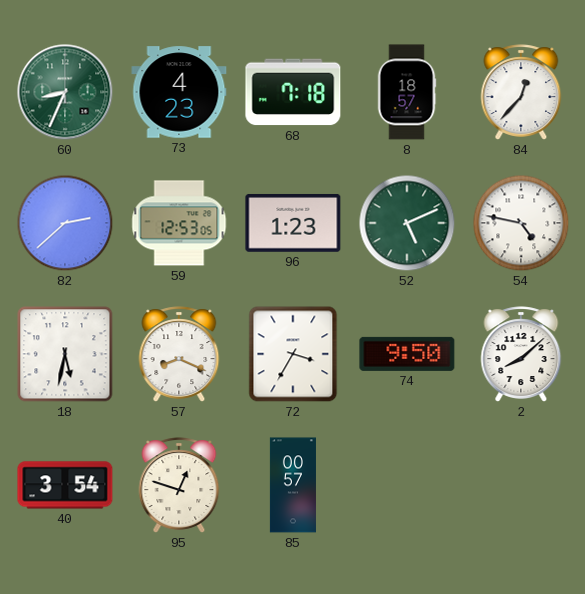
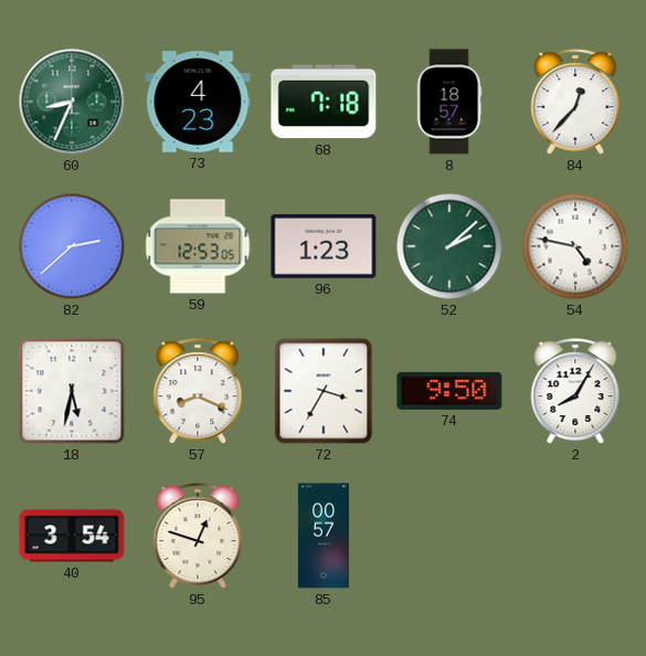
52: 5:11 -> 2:08 (449, 246)
2: 8:08 -> 8:05 (575, 391)
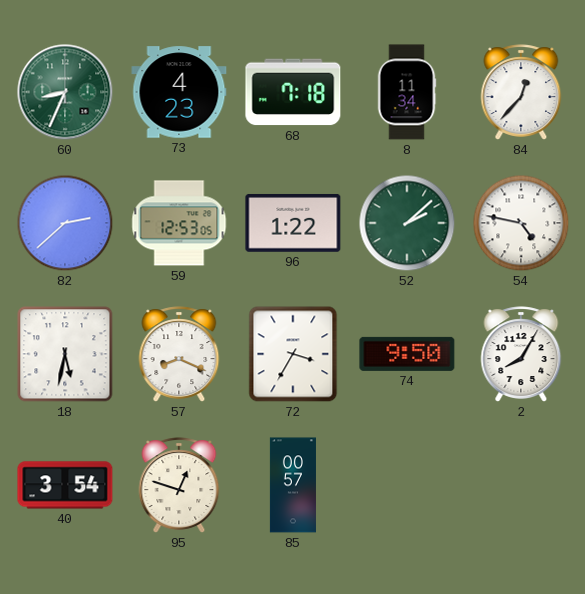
8: 18:57 -> 11:34 (407, 92)
96: 1:23 -> 1:22 (293, 223)
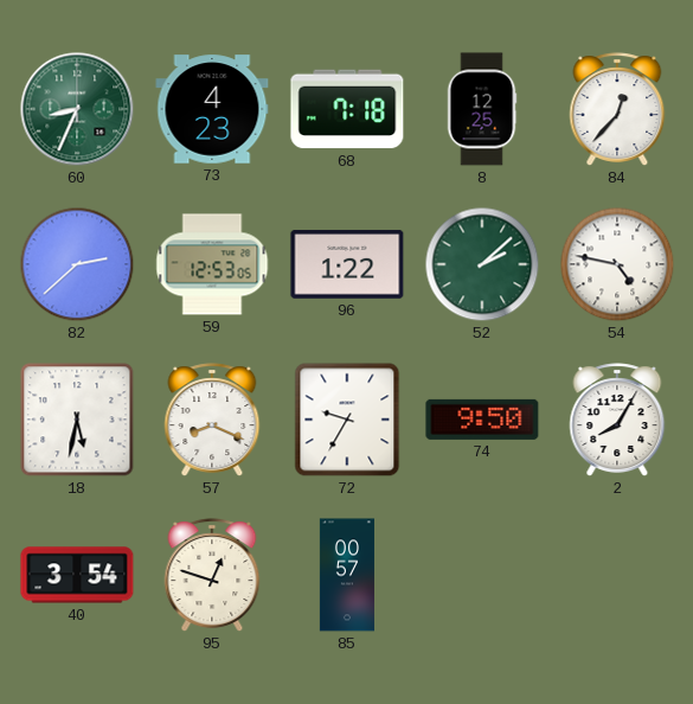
8: 11:34 -> 12:25 (482, 109)
72: 3:35 -> 9:35 (347, 420)
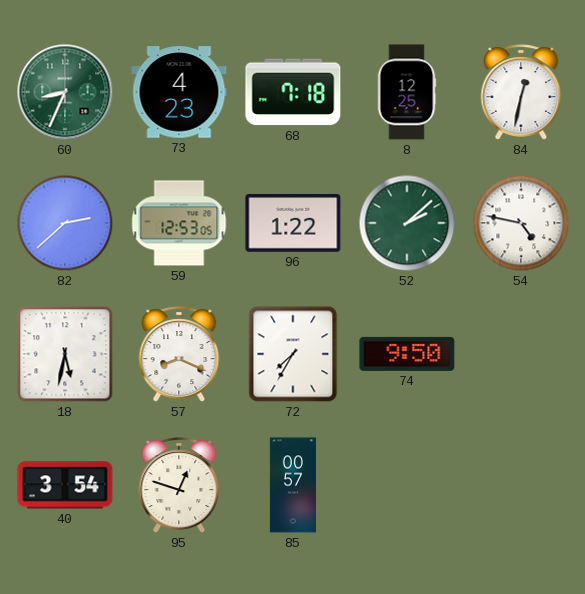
84: 12:37 -> 12:32 (521, 92)
72: 9:35 -> 7:35 (293, 354)
2: 8:05 -> none (617, 420)
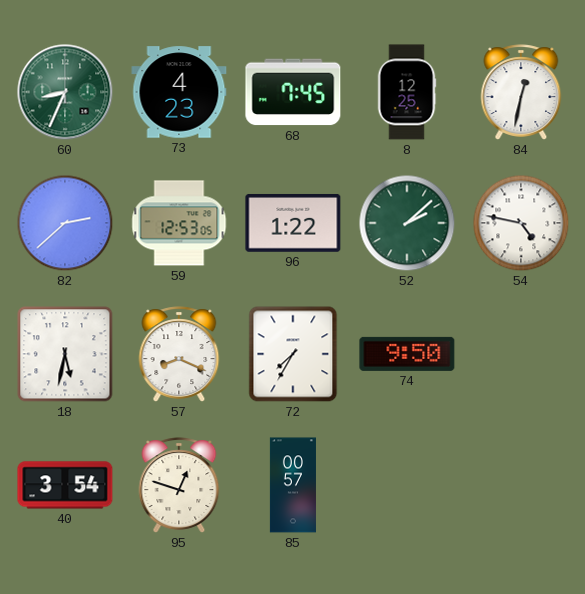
68: 7:18 -> 7:45 (293, 92)
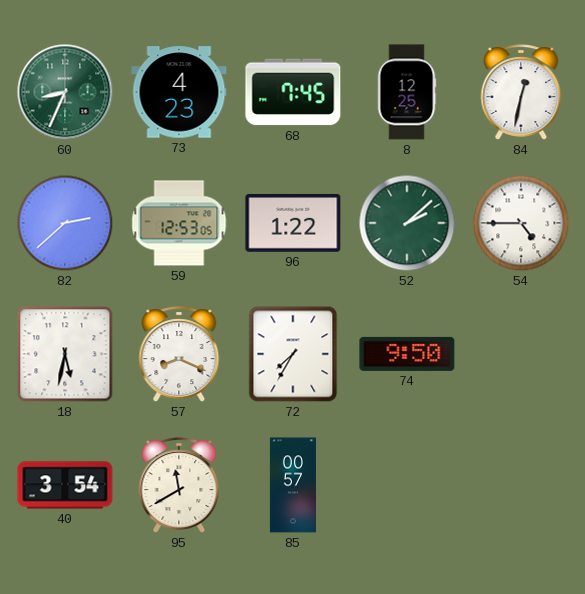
54: 4:47 -> 4:45 (521, 223)
95: 12:48 -> 11:40 (179, 485)
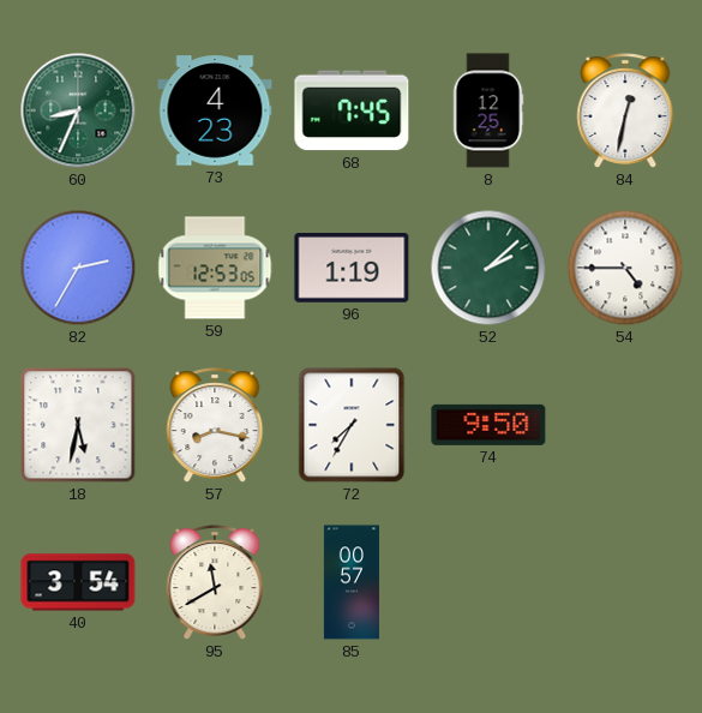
82: 2:38 -> 2:35 (78, 268)
96: 1:22 -> 1:19 (352, 268)
57: 8:19 -> 8:17 (215, 425)
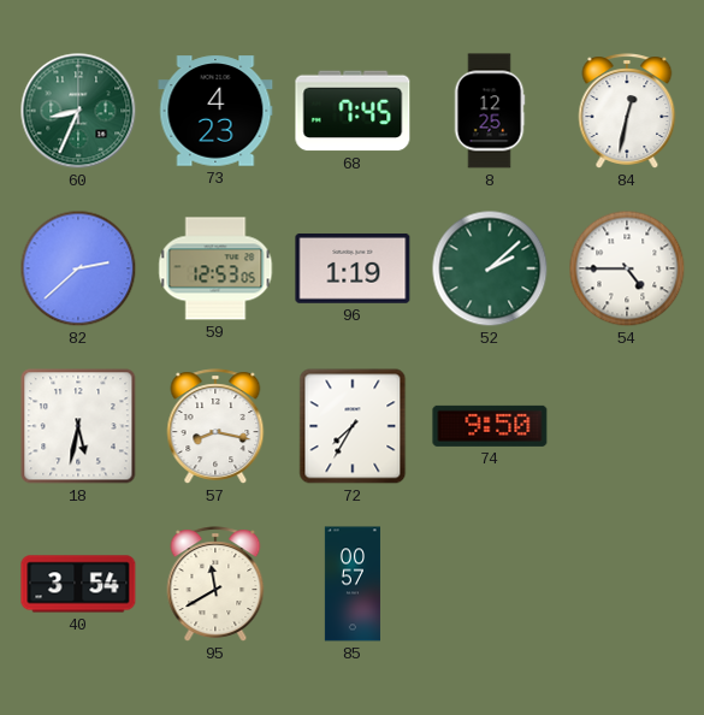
82: 2:35 -> 2:38 (78, 268)
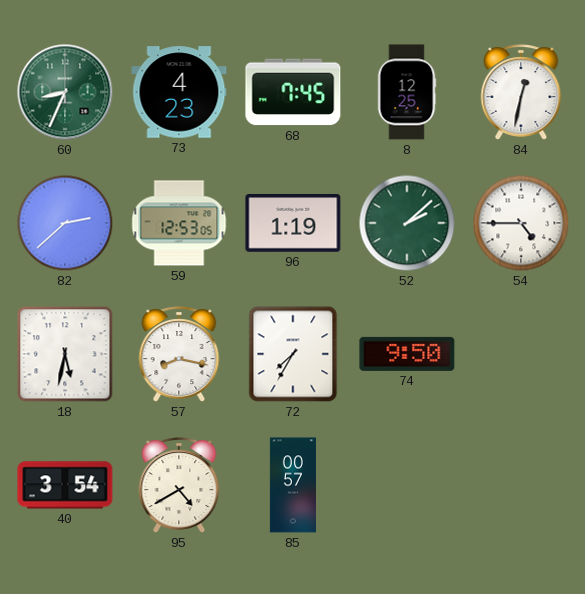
95: 11:40 -> 4:40 (179, 485)
